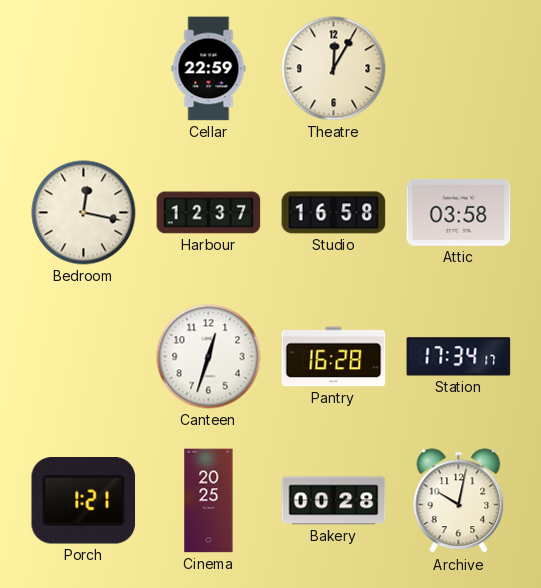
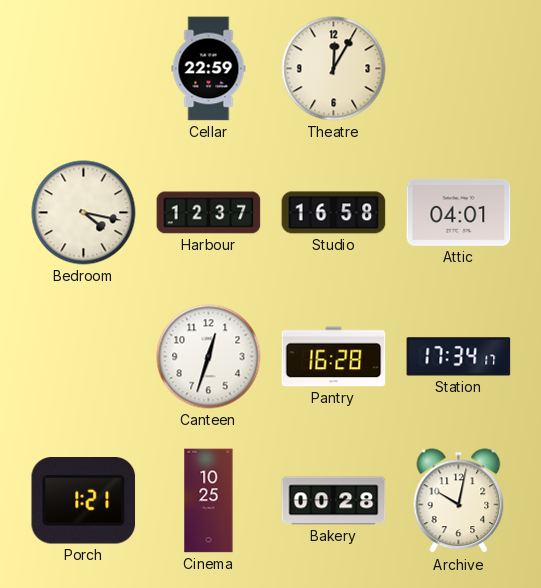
Bedroom: 12:17 -> 4:17 (84, 213)
Attic: 03:58 -> 04:01 (459, 212)
Cinema: 20:25 -> 10:25 (209, 501)
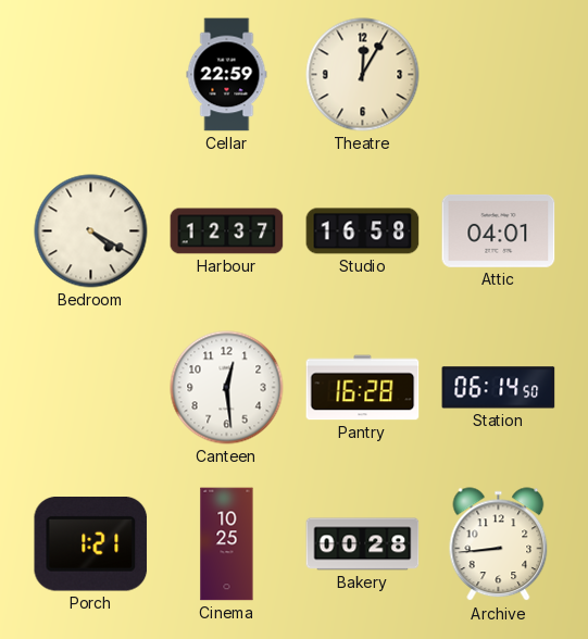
Bedroom: 4:17 -> 4:20 (91, 231)
Canteen: 12:33 -> 12:29 (227, 388)
Station: 17:34 -> 06:14 (499, 388)
Archive: 10:02 -> 8:44 (499, 544)
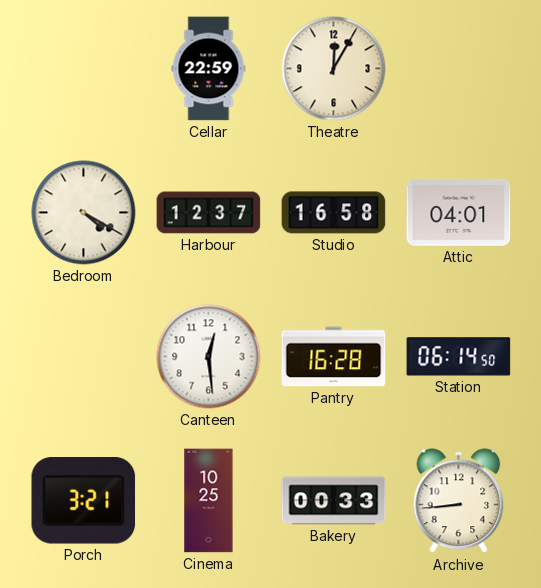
Porch: 1:21 -> 3:21 (84, 501)
Bakery: 00:28 -> 00:33 (334, 501)
